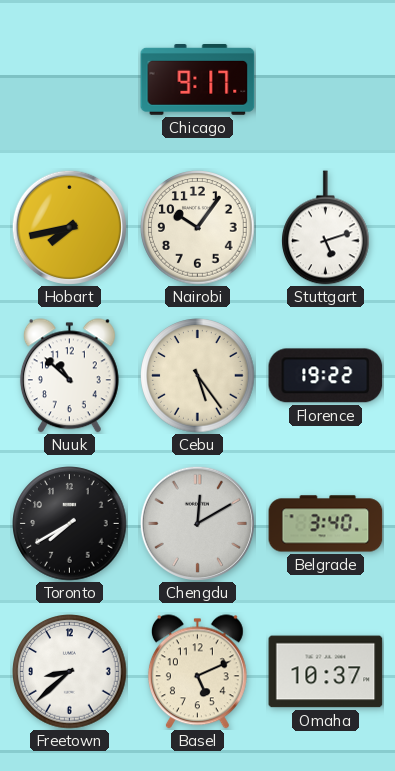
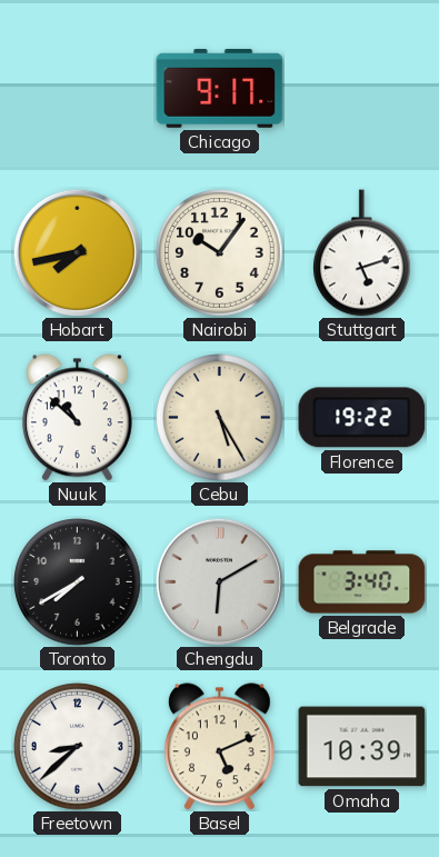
Cebu: 5:24 -> 5:25 (220, 418)
Chengdu: 12:10 -> 6:10 (219, 581)
Omaha: 10:37 -> 10:39 (362, 747)
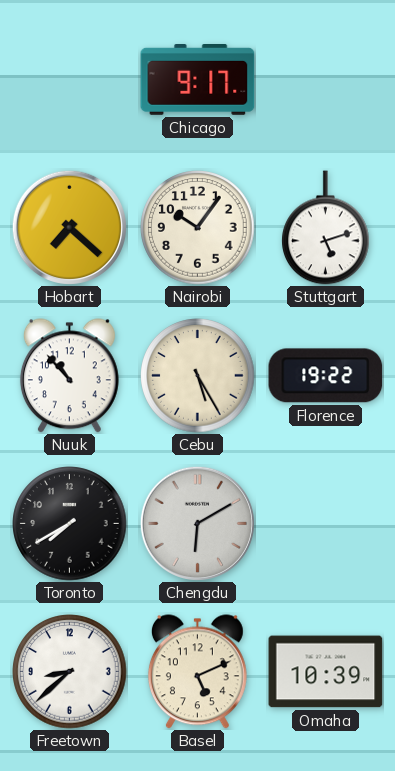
Hobart: 7:43 -> 7:22 (69, 227)
Nuuk: 10:52 -> 10:53 (69, 376)
Belgrade: 3:40 -> none (362, 582)
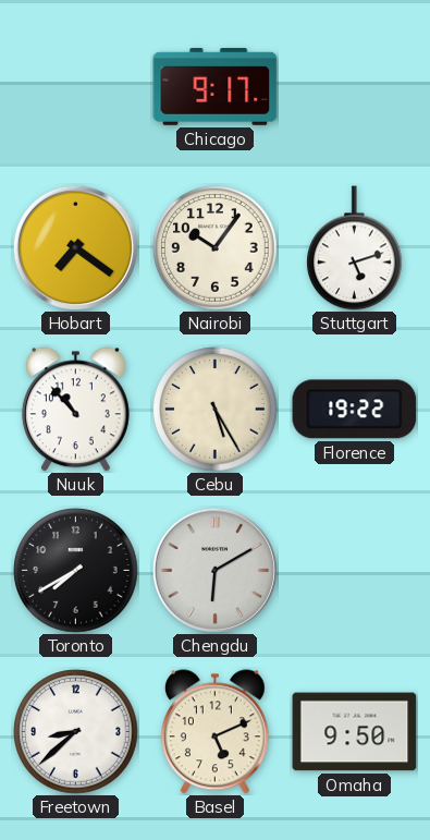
Hobart: 7:22 -> 7:21 (75, 247)
Omaha: 10:39 -> 9:50 (355, 732)
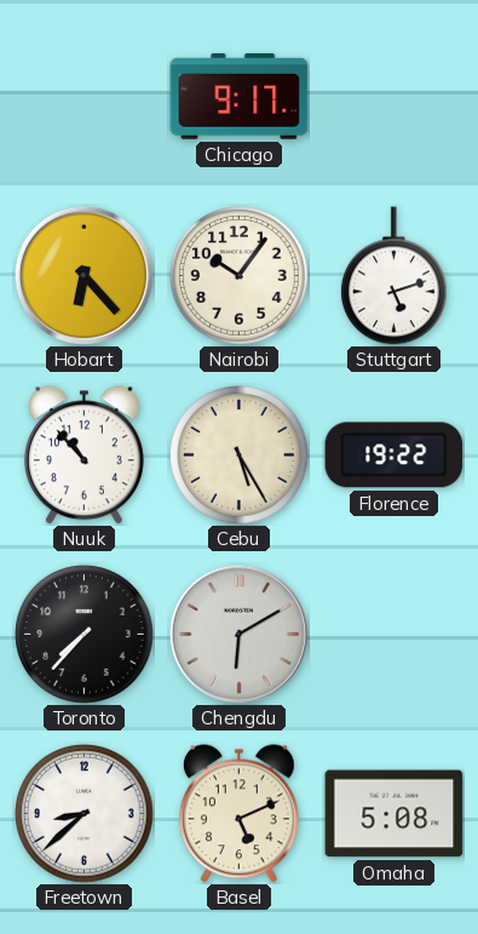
Hobart: 7:21 -> 6:23 (83, 275)
Toronto: 7:40 -> 7:37 (85, 635)
Omaha: 9:50 -> 5:08 (395, 814)
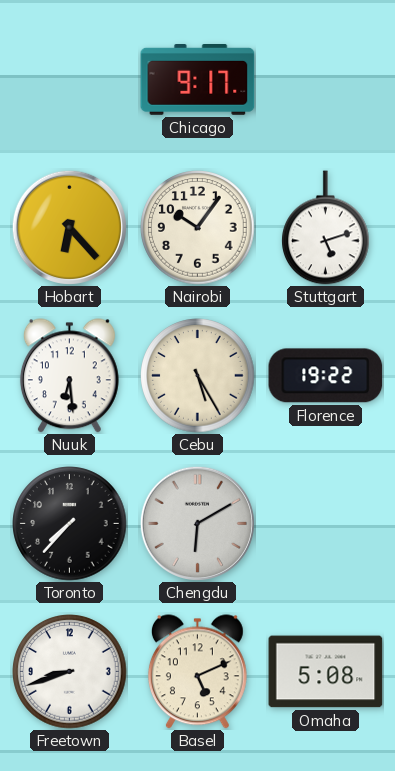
Nuuk: 10:53 -> 6:29 (69, 376)
Freetown: 8:38 -> 8:42 (70, 672)
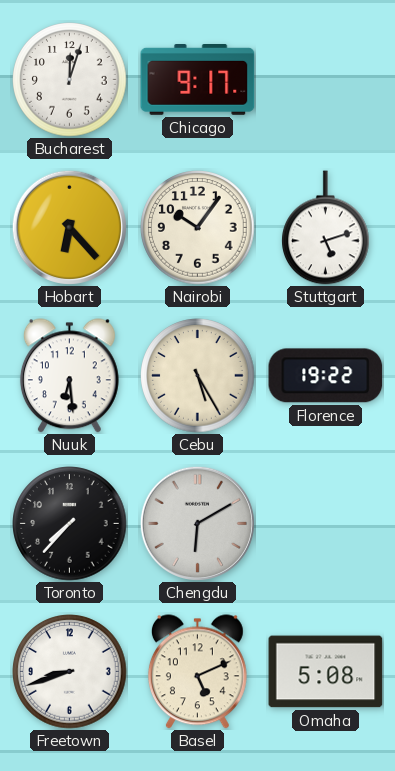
Bucharest: none -> 12:03 (70, 80)
